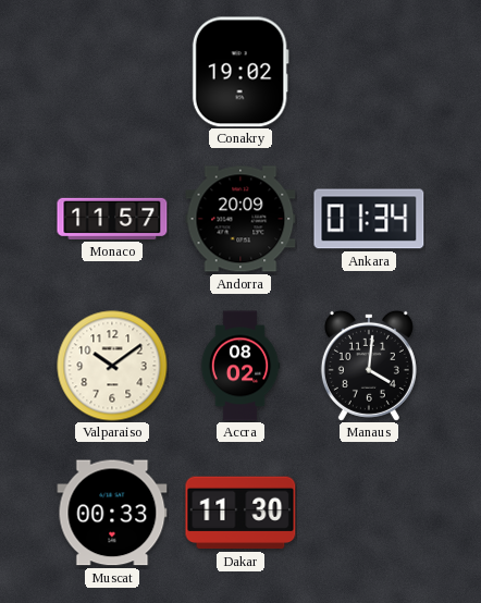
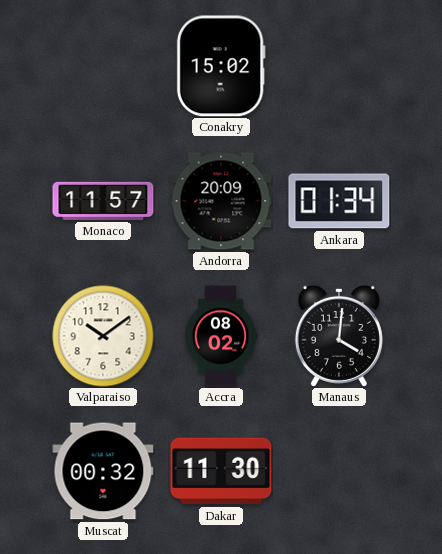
Conakry: 19:02 -> 15:02 (221, 66)
Muscat: 00:33 -> 00:32 (103, 471)
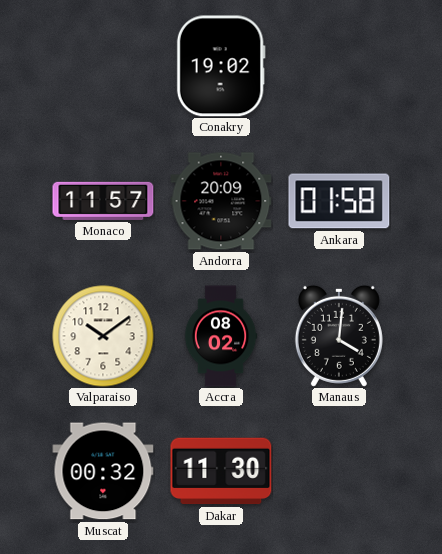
Conakry: 15:02 -> 19:02 (221, 66)
Ankara: 01:34 -> 01:58 (339, 201)
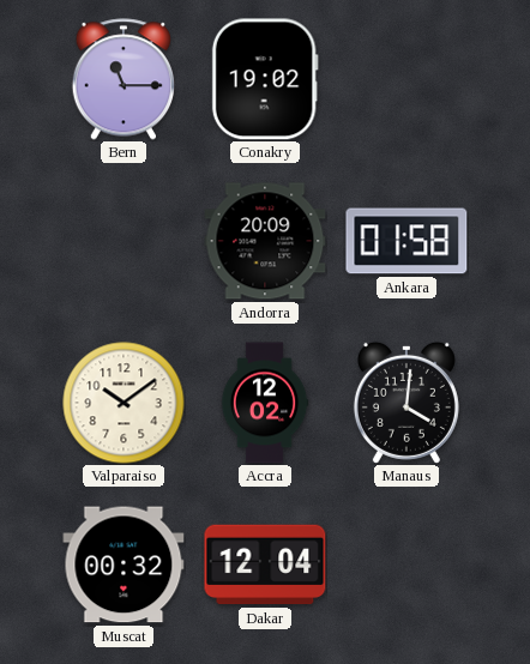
Bern: none -> 11:15 (122, 79)
Monaco: 11:57 -> none (103, 201)
Accra: 08:02 -> 12:02 (265, 403)
Dakar: 11:30 -> 12:04 (265, 565)
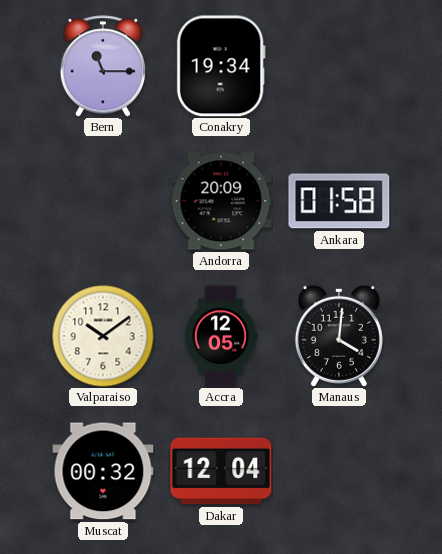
Conakry: 19:02 -> 19:34 (221, 66)
Accra: 12:02 -> 12:05 (221, 336)
